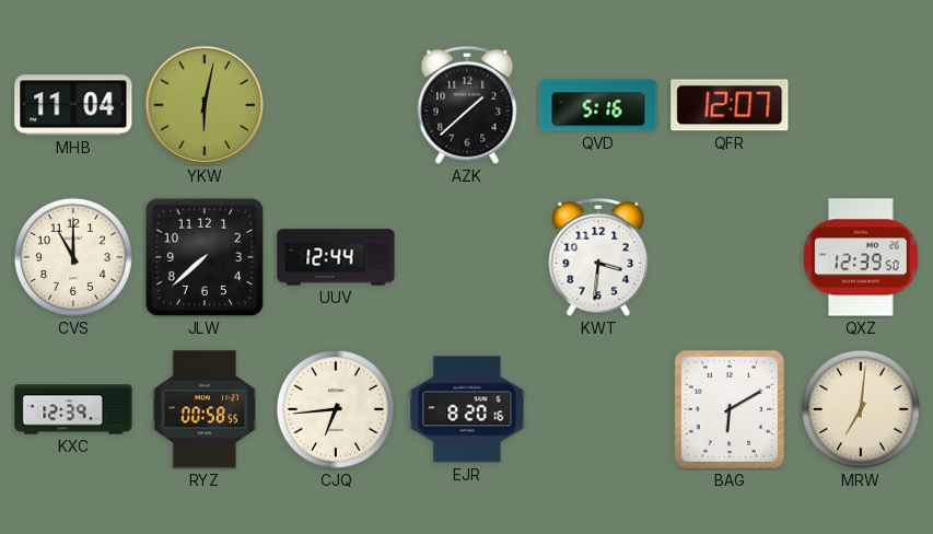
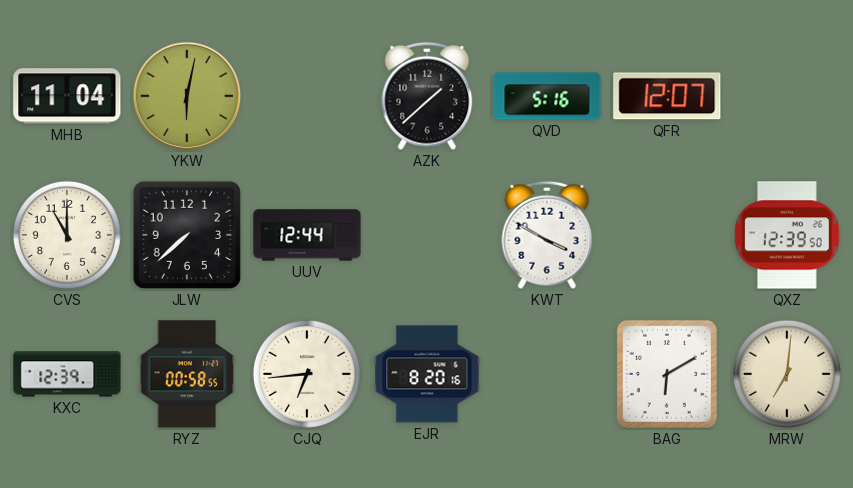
KWT: 3:31 -> 3:50 (547, 235)
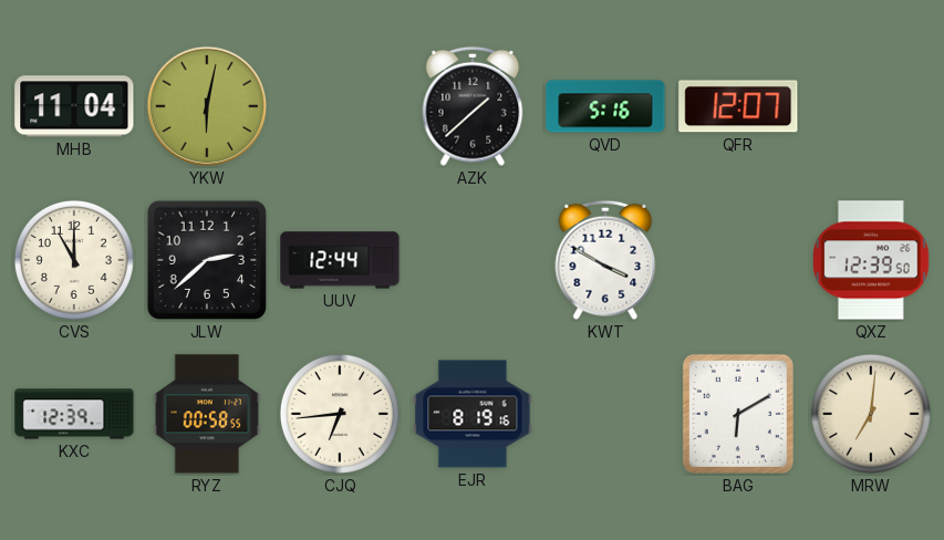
JLW: 7:38 -> 2:38 (207, 260)
EJR: 8:20 -> 8:19 (473, 414)
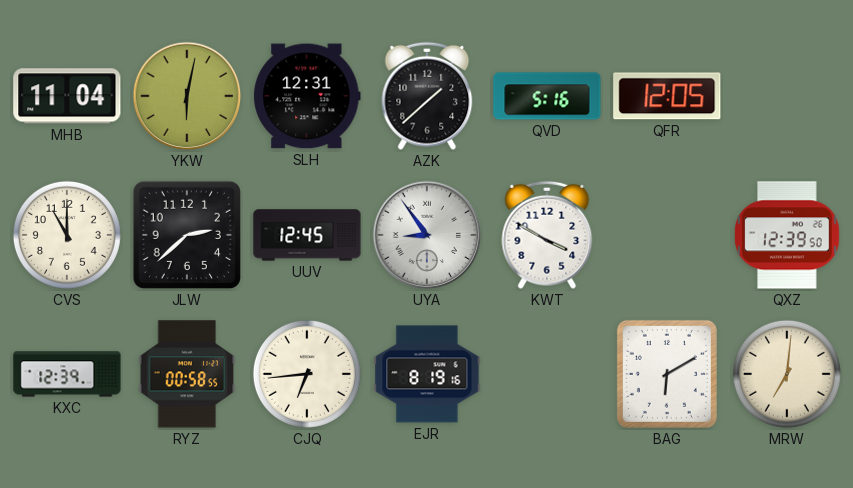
SLH: none -> 12:31 (307, 96)
QFR: 12:07 -> 12:05 (667, 96)
UUV: 12:44 -> 12:45 (307, 235)
UYA: none -> 8:54 (427, 235)
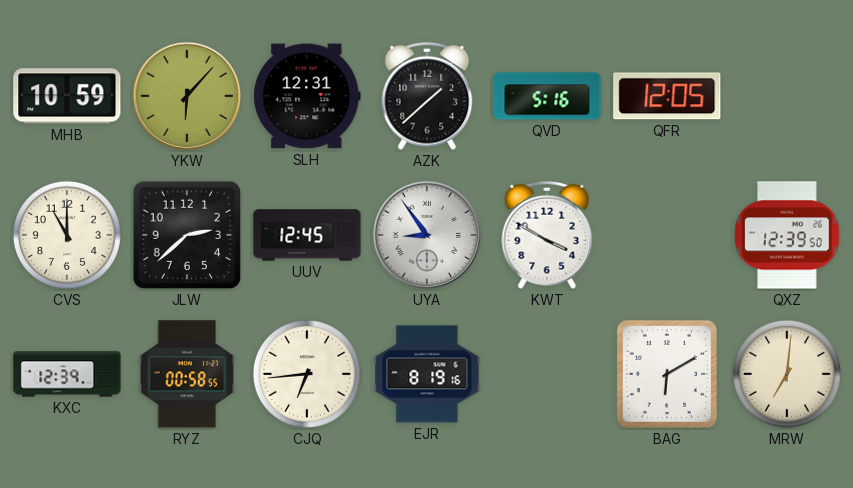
MHB: 11:04 -> 10:59 (67, 96)
YKW: 6:02 -> 6:07 (187, 96)
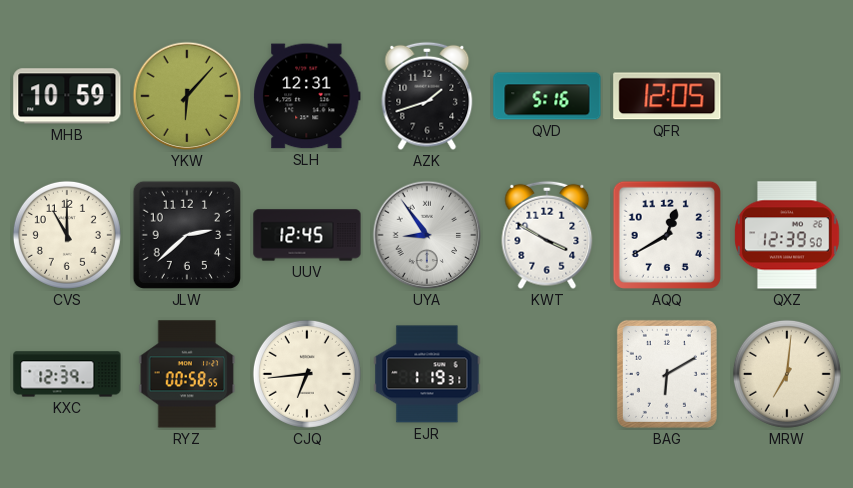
AZK: 1:38 -> 1:42 (427, 96)
AQQ: none -> 12:40 (667, 235)
EJR: 8:19 -> 1:19 (427, 374)
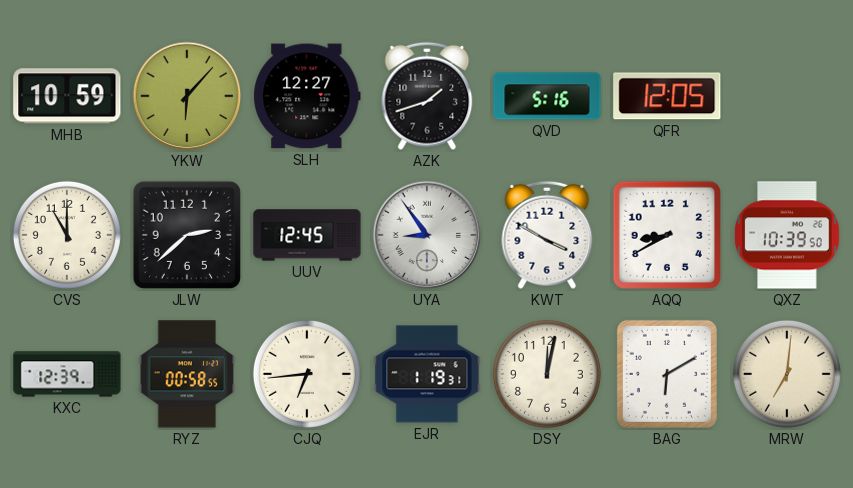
SLH: 12:31 -> 12:27 (307, 96)
AQQ: 12:40 -> 8:40 (667, 235)
QXZ: 12:39 -> 10:39 (787, 235)
DSY: none -> 12:02 (547, 374)
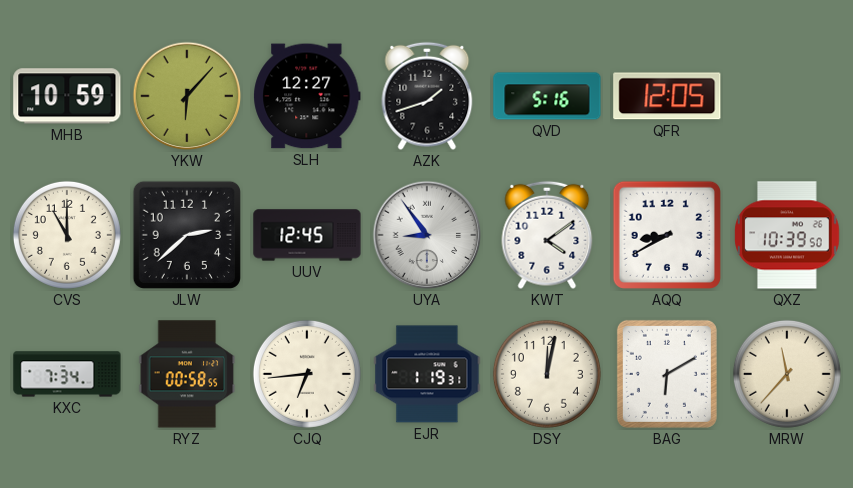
KWT: 3:50 -> 4:09 (547, 235)
KXC: 12:39 -> 7:34 (67, 374)
MRW: 7:01 -> 11:37 (787, 374)
